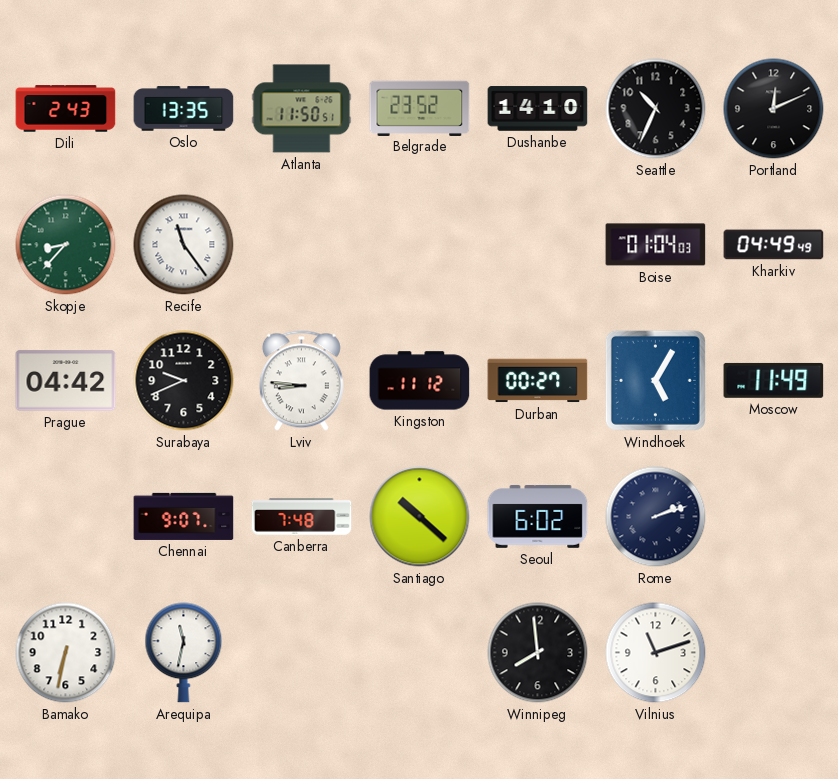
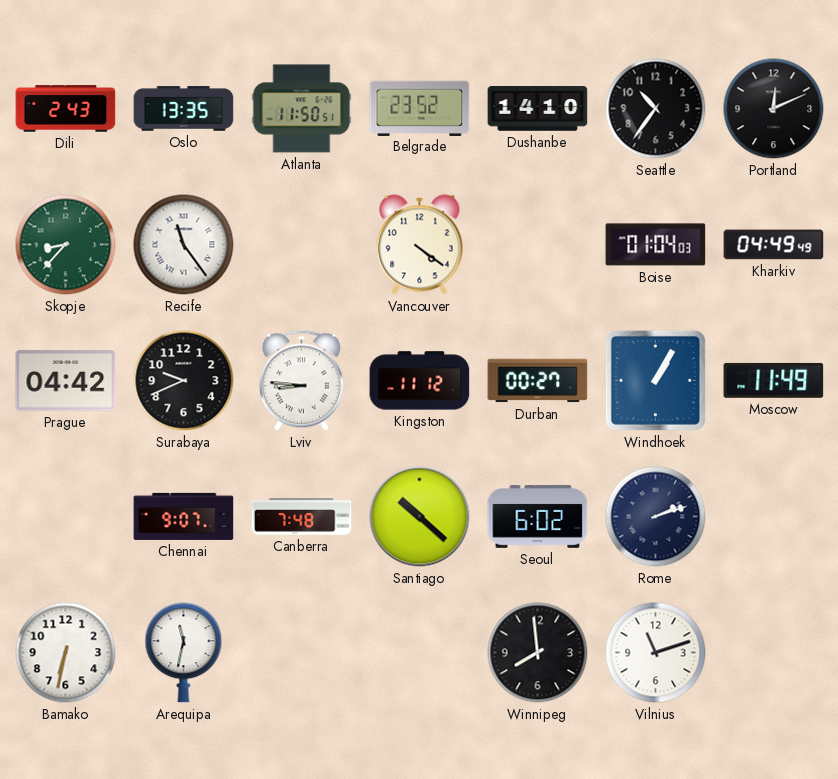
Seattle: 10:34 -> 10:36 (656, 109)
Vancouver: none -> 4:21 (420, 245)
Windhoek: 5:05 -> 1:05 (655, 380)
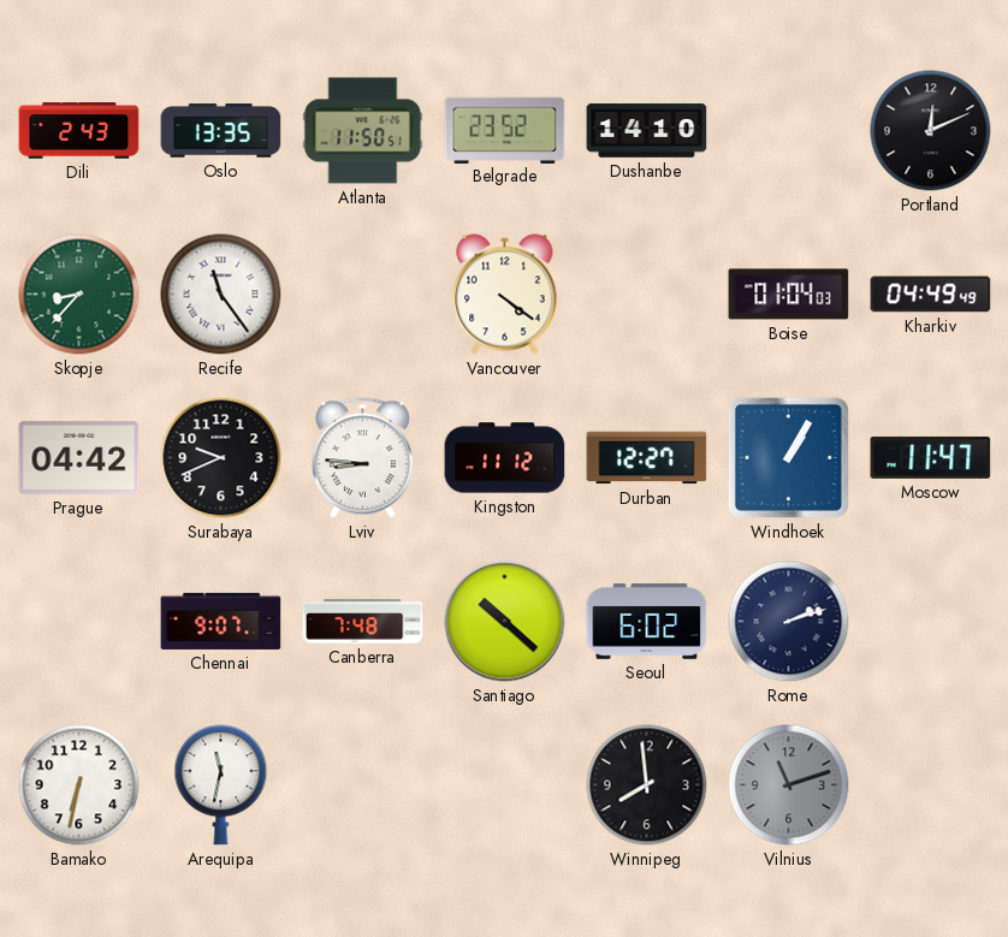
Seattle: 10:36 -> none (656, 109)
Durban: 00:27 -> 12:27 (647, 458)
Moscow: 11:49 -> 11:47 (931, 457)
Vilnius dial: white -> grey (789, 785)
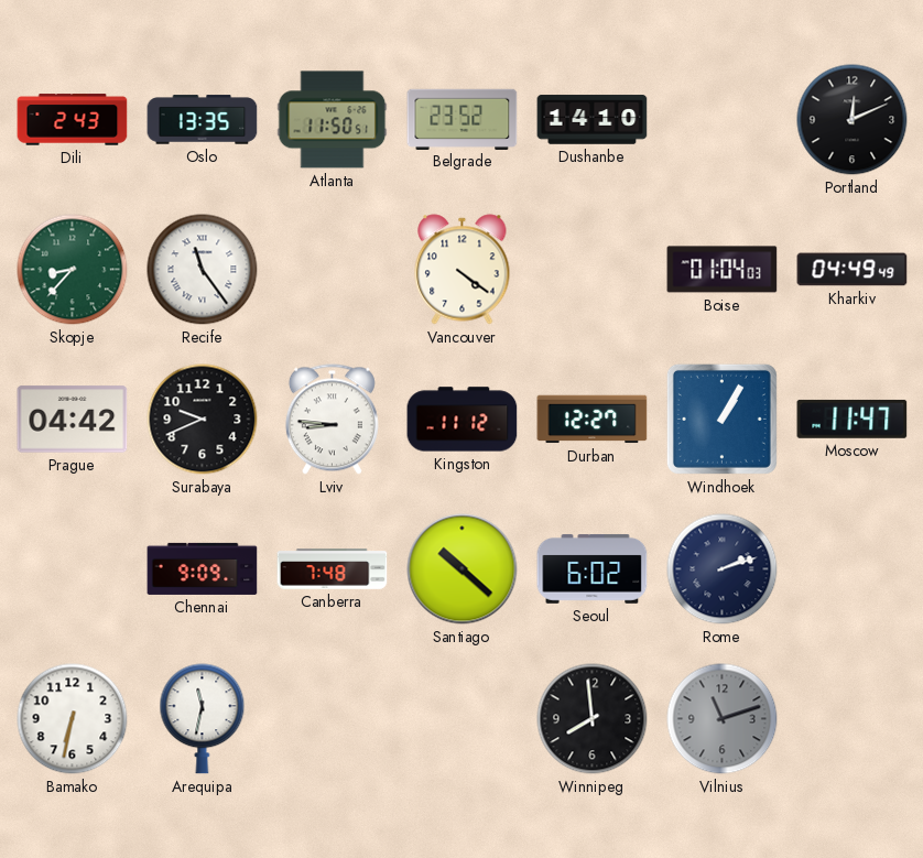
Chennai: 9:07 -> 9:09 (203, 568)
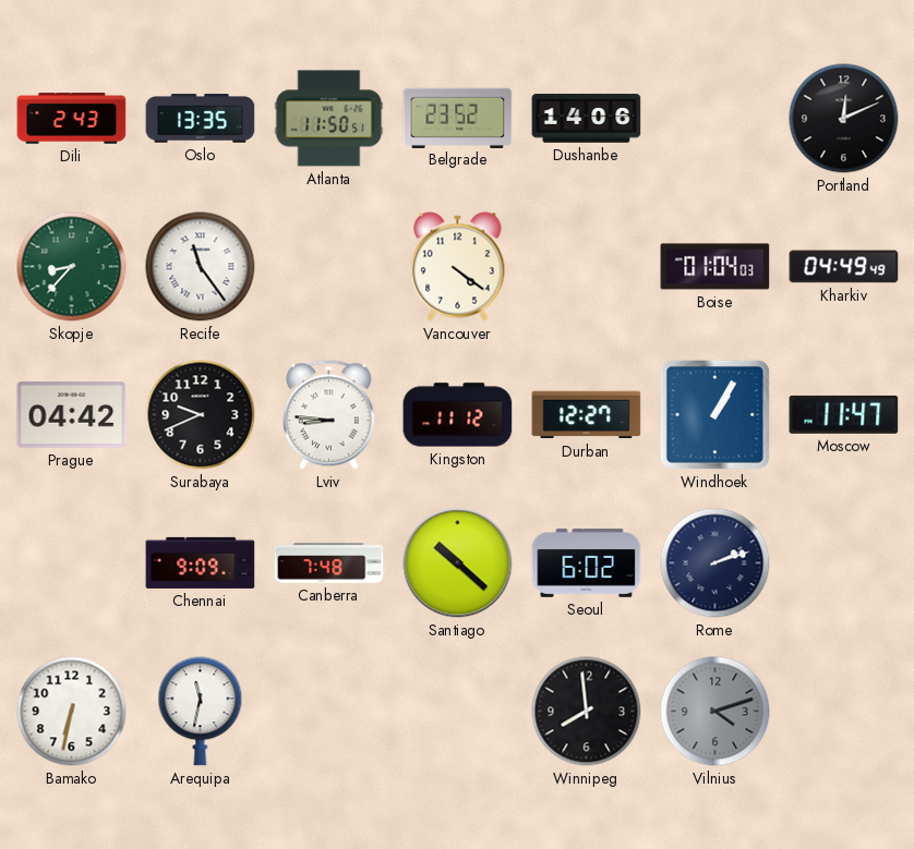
Dushanbe: 14:10 -> 14:06 (587, 119)
Vilnius: 11:12 -> 4:12 (715, 712)
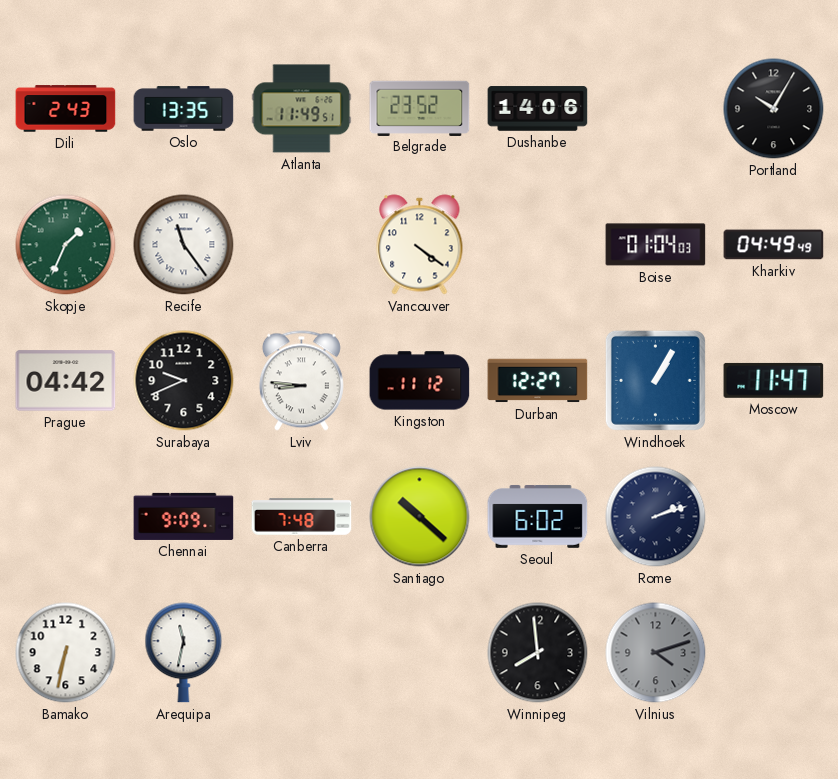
Atlanta: 11:50 -> 11:49 (302, 109)
Portland: 12:11 -> 10:05 (774, 109)
Skopje: 8:37 -> 1:34 (66, 245)
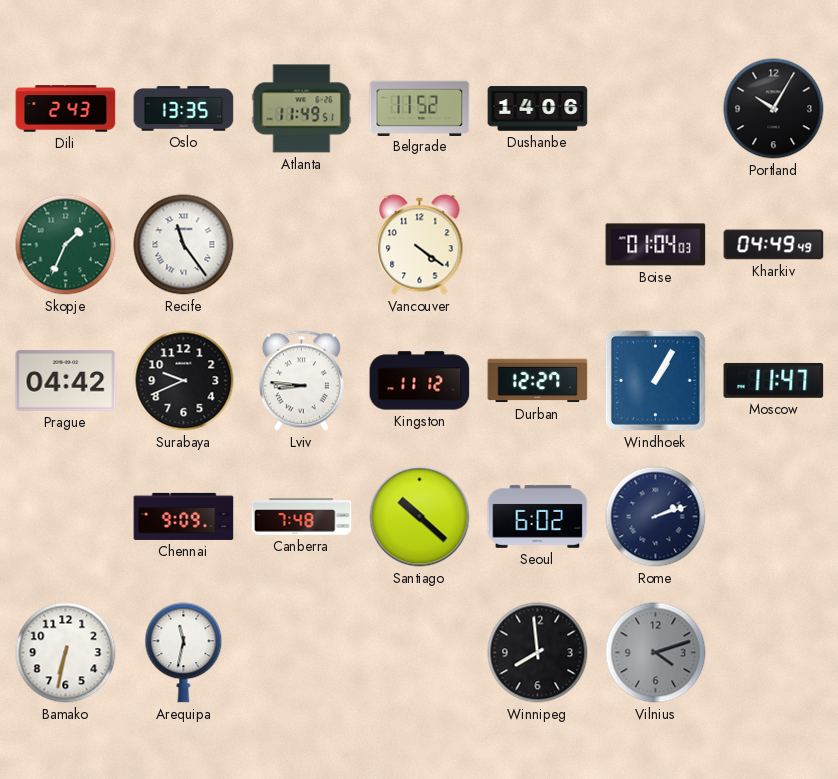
Belgrade: 23:52 -> 11:52 (420, 108)
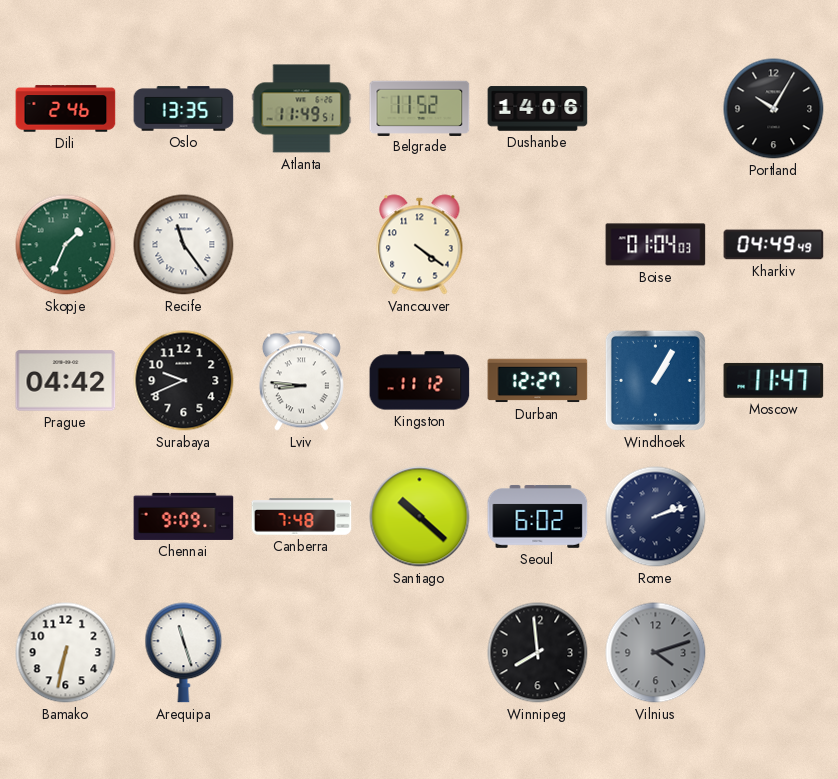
Dili: 2:43 -> 2:46 (66, 109)
Arequipa: 11:32 -> 11:27 (184, 653)
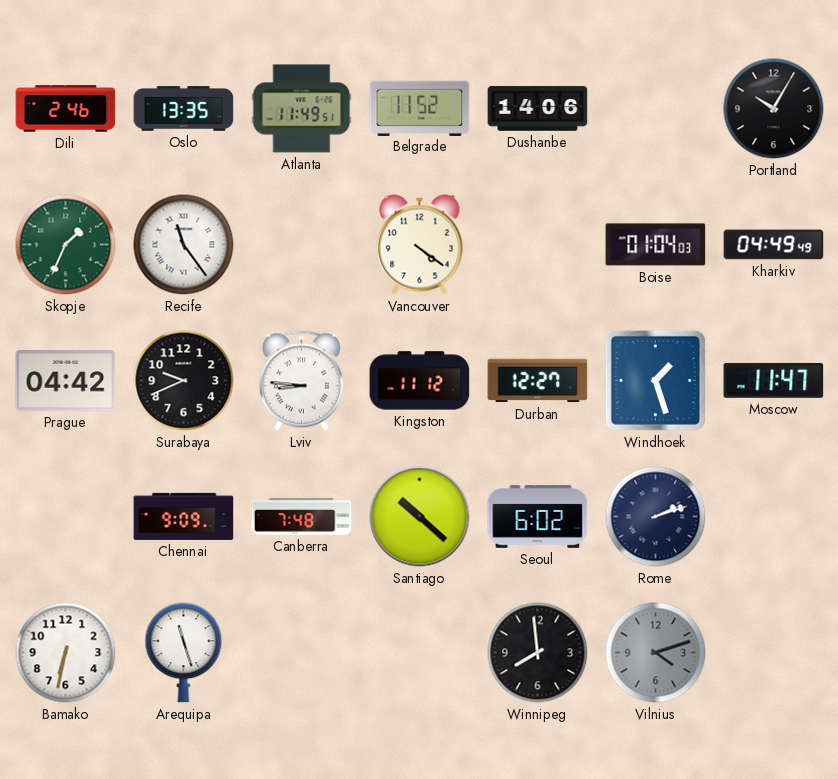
Windhoek: 1:05 -> 1:27 (655, 380)
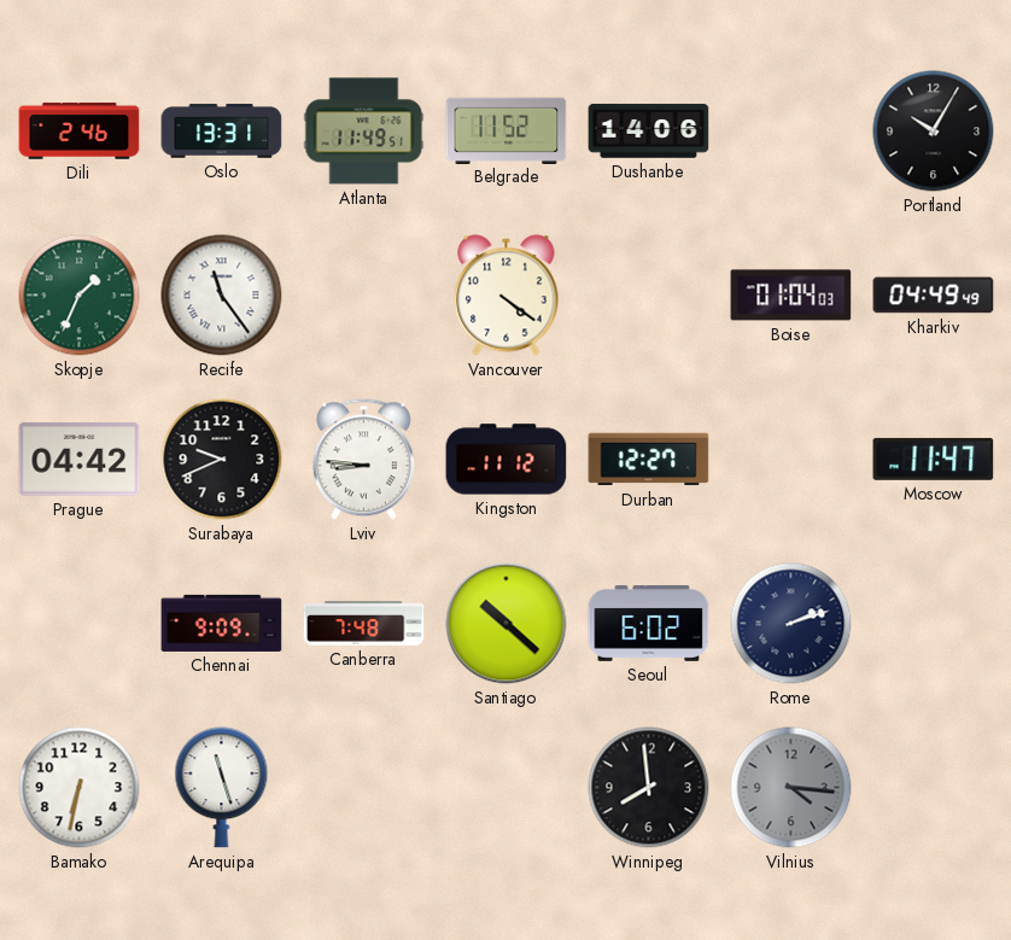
Oslo: 13:35 -> 13:31 (222, 132)
Windhoek: 1:27 -> none (655, 380)
Vilnius: 4:12 -> 4:16 (791, 788)
